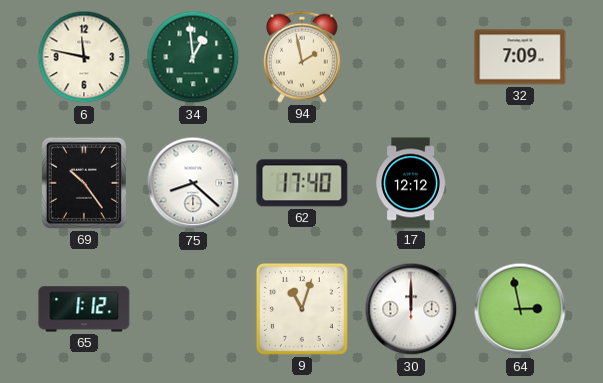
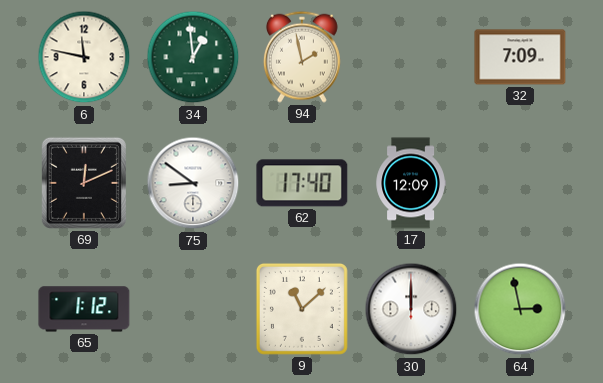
69: 10:24 -> 12:11 (84, 183)
75: 8:22 -> 8:51 (193, 183)
17: 12:12 -> 12:09 (411, 183)
9: 11:03 -> 11:08 (302, 309)
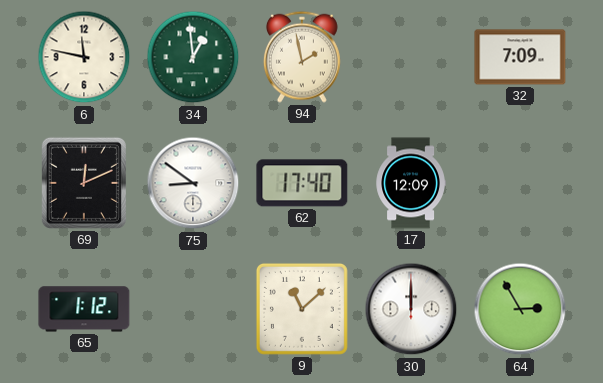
64: 2:58 -> 2:55 (520, 309)
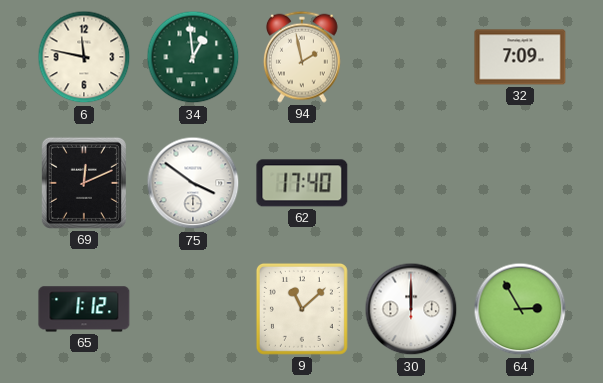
75: 8:51 -> 3:51 (193, 183)
17: 12:09 -> none (411, 183)
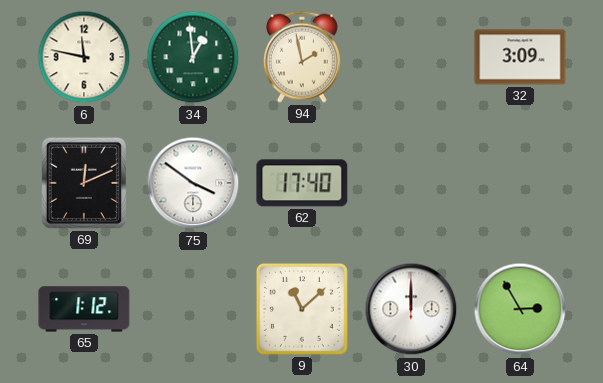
32: 7:09 -> 3:09 (520, 57)
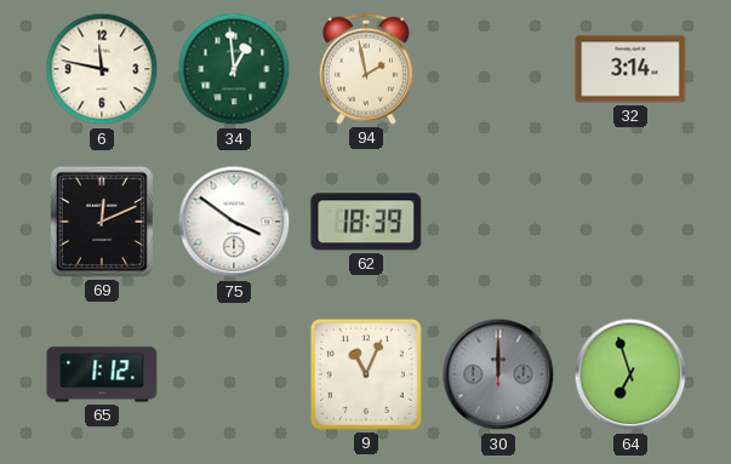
32: 3:09 -> 3:14 (630, 69)
62: 17:40 -> 18:39 (366, 222)
9: 11:08 -> 11:04 (366, 374)
30 dial: white -> grey (498, 374)
64: 2:55 -> 6:57 (630, 374)
